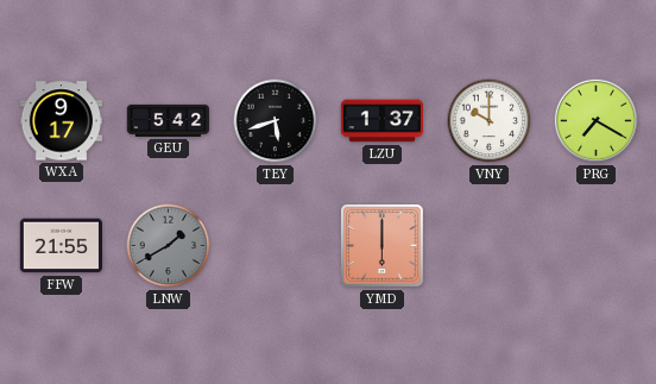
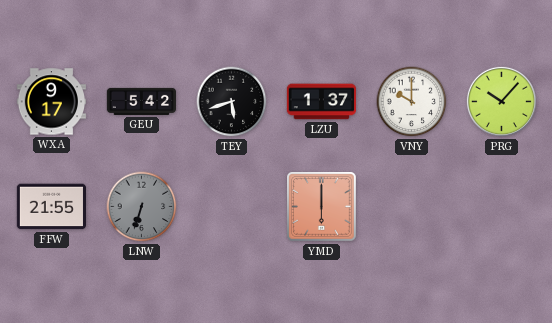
PRG: 7:20 -> 10:07 (501, 101)
LNW: 1:40 -> 6:33 (142, 207)
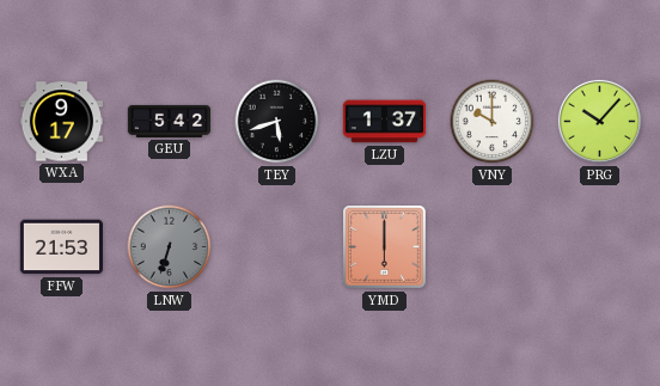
FFW: 21:55 -> 21:53 (61, 247)
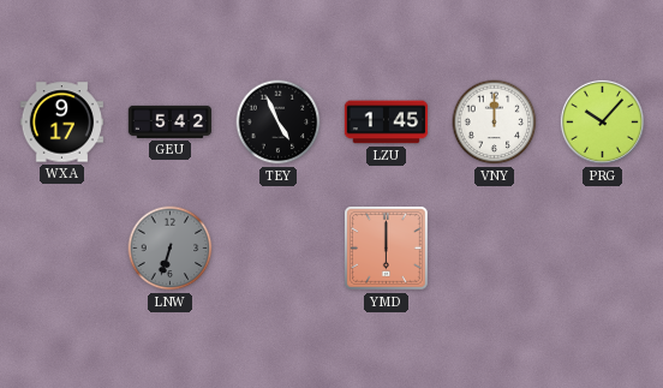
TEY: 5:42 -> 4:56 (279, 123)
LZU: 1:37 -> 1:45 (387, 123)
VNY: 10:00 -> 12:00 (495, 123)
FFW: 21:53 -> none (61, 247)
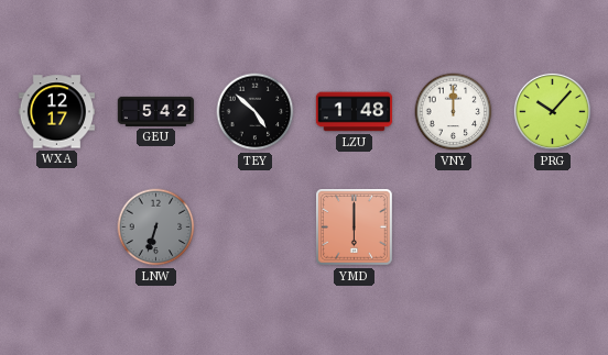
WXA: 9:17 -> 12:17 (56, 112)
TEY: 4:56 -> 4:52 (256, 112)
LZU: 1:45 -> 1:48 (355, 112)
